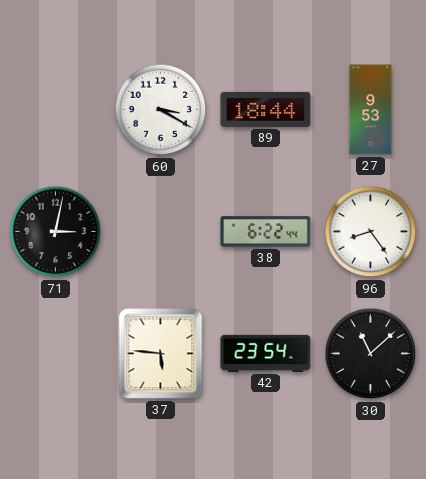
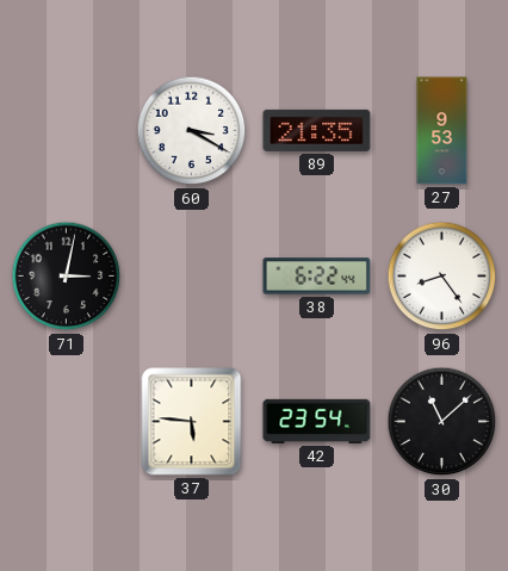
89: 18:44 -> 21:35 (317, 130)
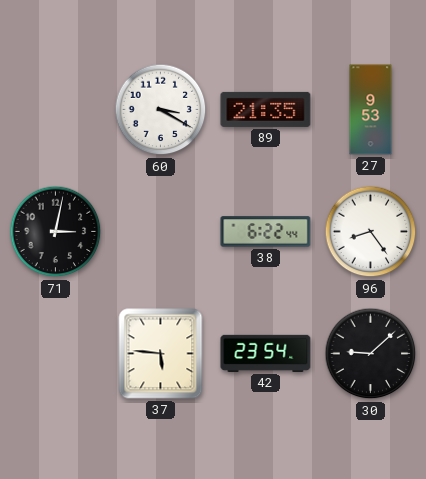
30: 11:08 -> 9:08 (371, 354)
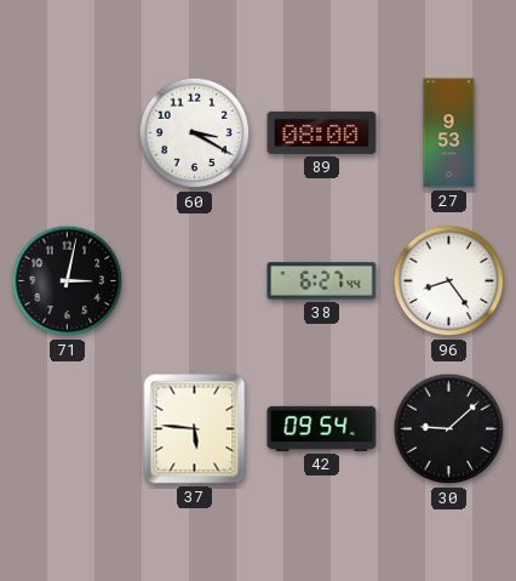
89: 21:35 -> 08:00 (322, 132)
38: 6:22 -> 6:27 (322, 281)
42: 23:54 -> 09:54 (322, 428)
